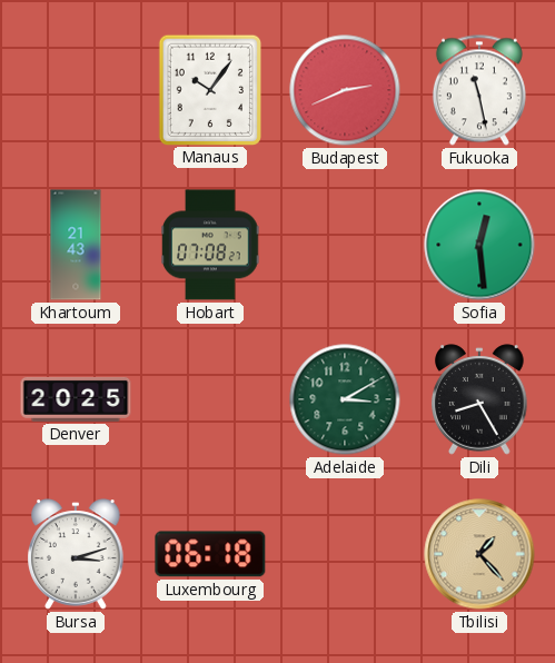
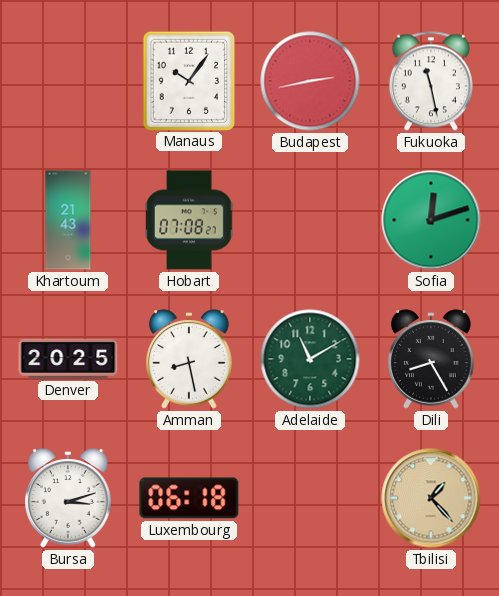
Budapest: 2:41 -> 2:43 (310, 81)
Sofia: 12:29 -> 12:12 (431, 220)
Amman: none -> 8:28 (189, 359)
Adelaide: 3:10 -> 11:10 (310, 359)
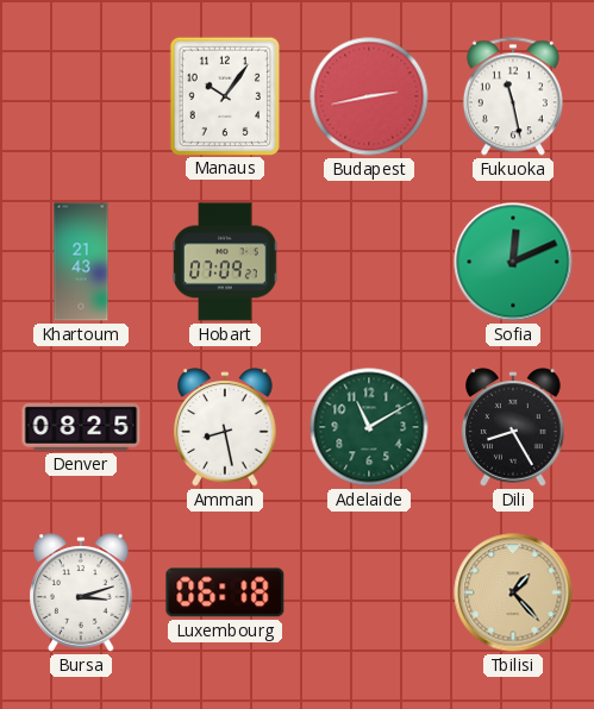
Hobart: 07:08 -> 07:09 (225, 262)
Sofia: 12:12 -> 12:11 (513, 262)
Denver: 20:25 -> 08:25 (81, 427)
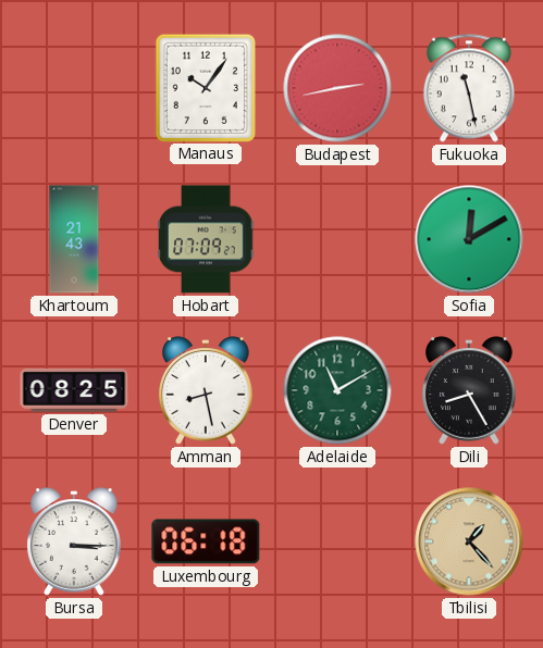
Sofia: 12:11 -> 12:10 (469, 239)
Bursa: 3:12 -> 3:15 (74, 541)
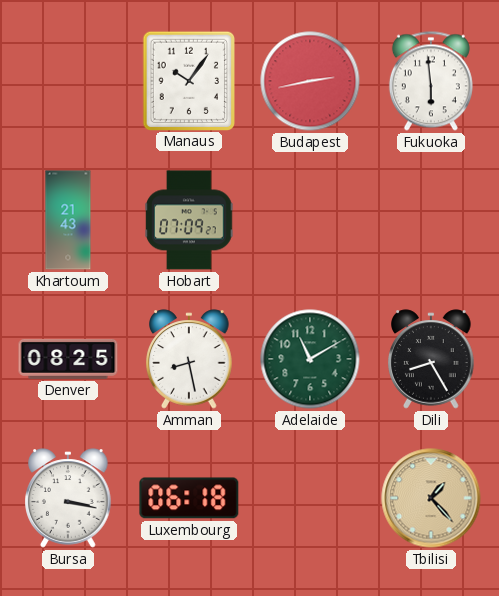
Fukuoka: 11:28 -> 5:59 (431, 81)
Sofia: 12:10 -> none (469, 239)
Bursa: 3:15 -> 3:17 (68, 498)
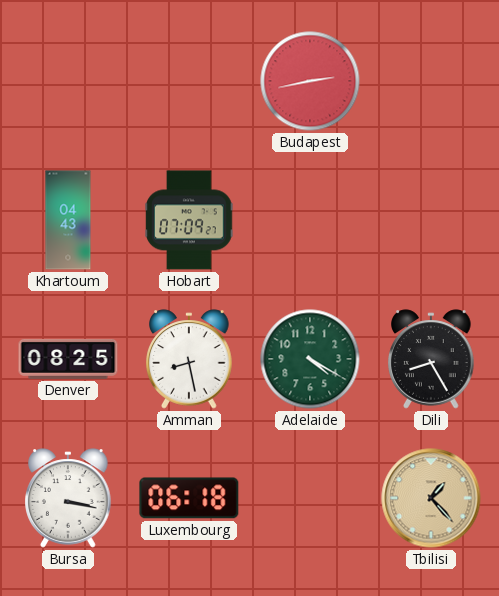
Manaus: 10:06 -> none (188, 80)
Fukuoka: 5:59 -> none (431, 81)
Khartoum: 21:43 -> 04:43 (68, 220)
Adelaide: 11:10 -> 4:20 (310, 359)
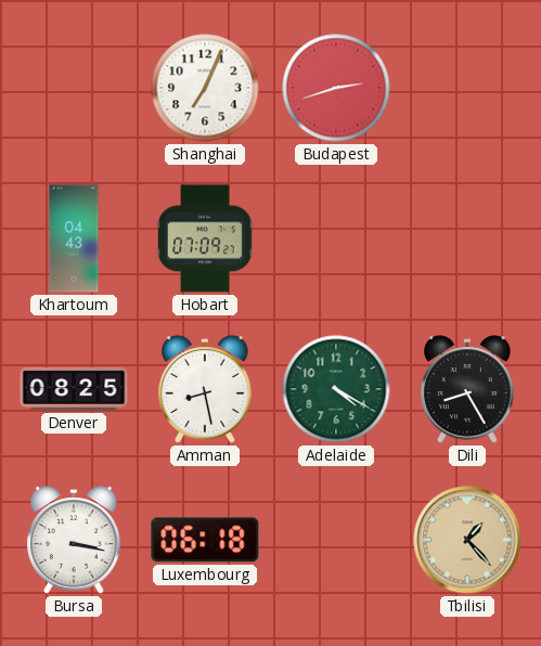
Shanghai: none -> 7:04 (205, 88)
Budapest: 2:43 -> 2:42 (336, 88)
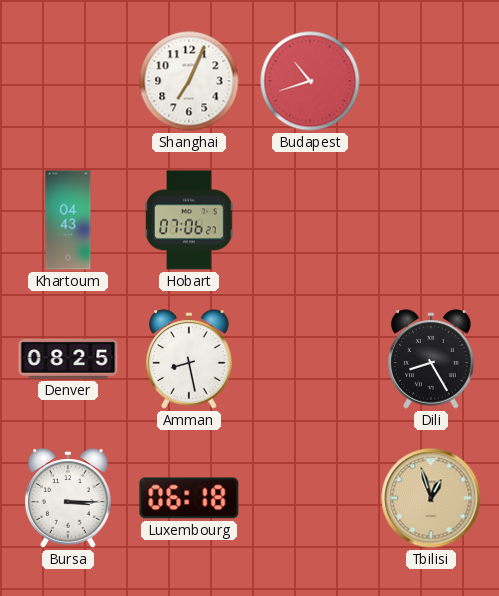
Budapest: 2:42 -> 10:42 (310, 81)
Hobart: 07:09 -> 07:06 (189, 220)
Adelaide: 4:20 -> none (336, 389)
Bursa: 3:17 -> 3:15 (68, 498)
Tbilisi: 1:23 -> 12:57 (431, 498)
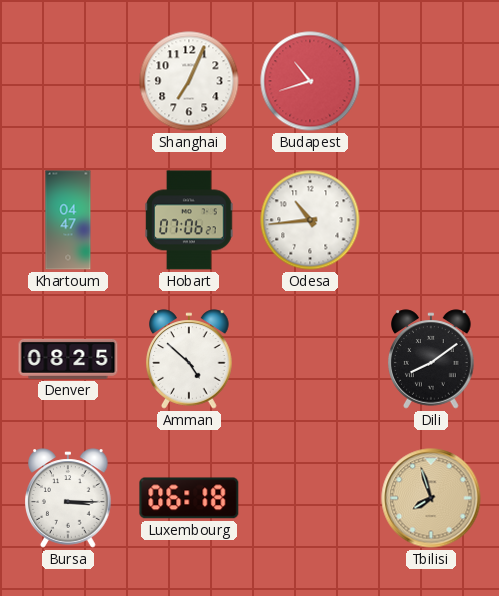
Khartoum: 04:43 -> 04:47 (68, 220)
Odesa: none -> 10:44 (310, 220)
Amman: 8:28 -> 4:52 (189, 359)
Dili: 8:25 -> 8:09 (431, 359)
Tbilisi: 12:57 -> 7:57 (431, 498)
